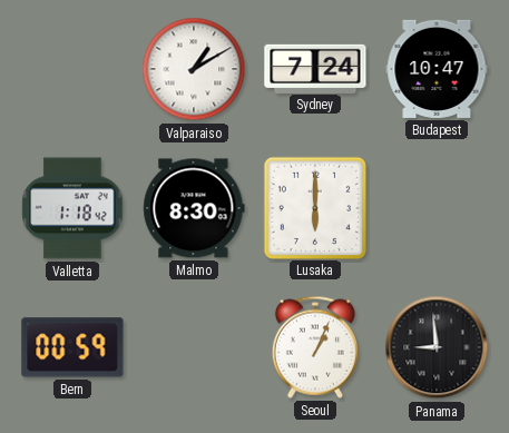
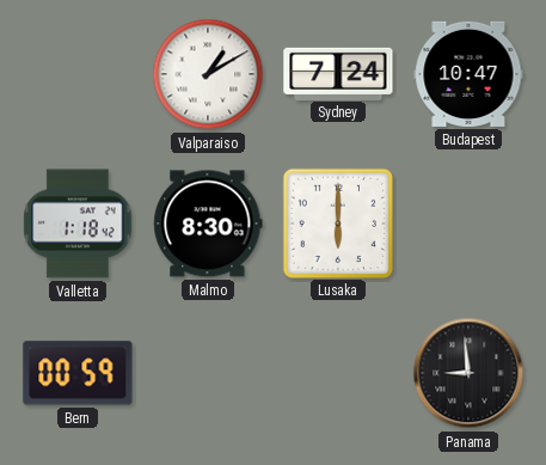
Seoul: 1:04 -> none (315, 347)
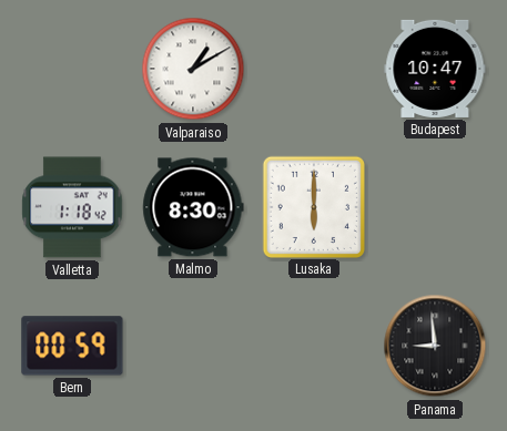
Sydney: 7:24 -> none (338, 73)
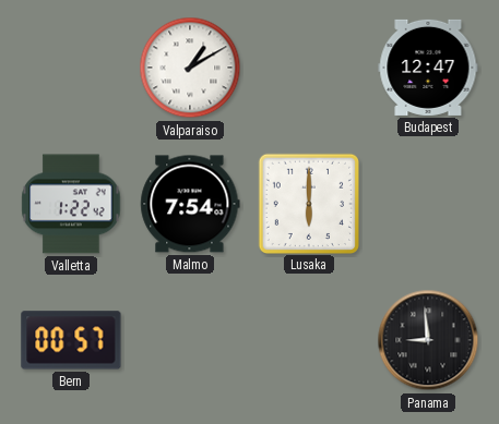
Budapest: 10:47 -> 12:47 (428, 68)
Valletta: 1:18 -> 1:22 (71, 204)
Malmo: 8:30 -> 7:54 (190, 204)
Bern: 00:59 -> 00:57 (71, 340)
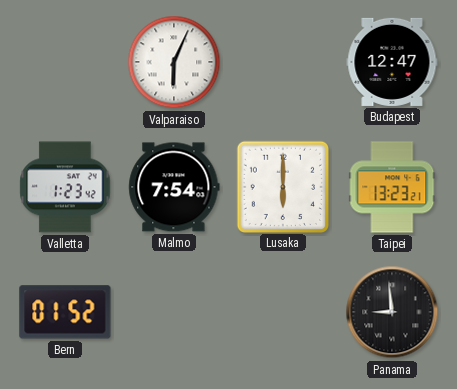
Valparaiso: 1:10 -> 6:04 (174, 62)
Valletta: 1:22 -> 1:23 (65, 187)
Taipei: none -> 13:23 (392, 187)
Bern: 00:57 -> 01:52 (65, 312)
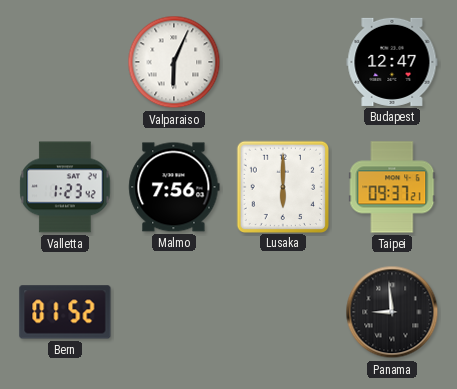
Malmo: 7:54 -> 7:56 (174, 187)
Taipei: 13:23 -> 09:37 (392, 187)
